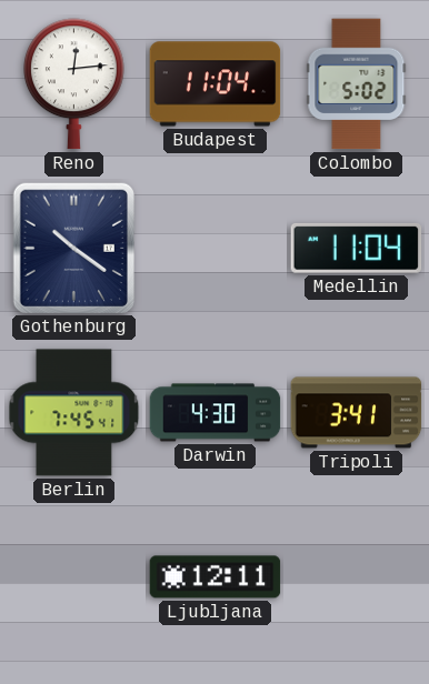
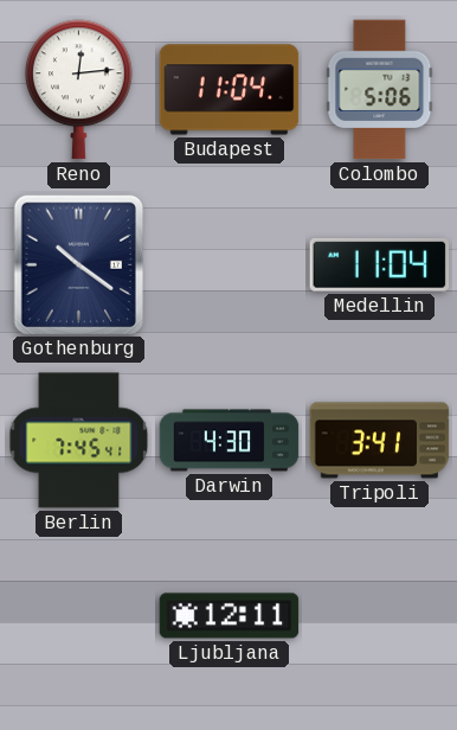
Colombo: 5:02 -> 5:06 (380, 90)
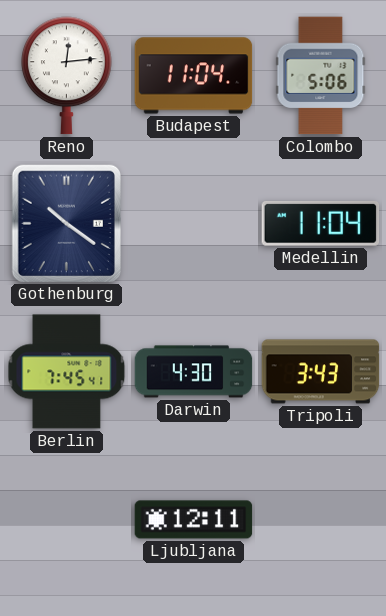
Tripoli: 3:41 -> 3:43 (321, 372)
